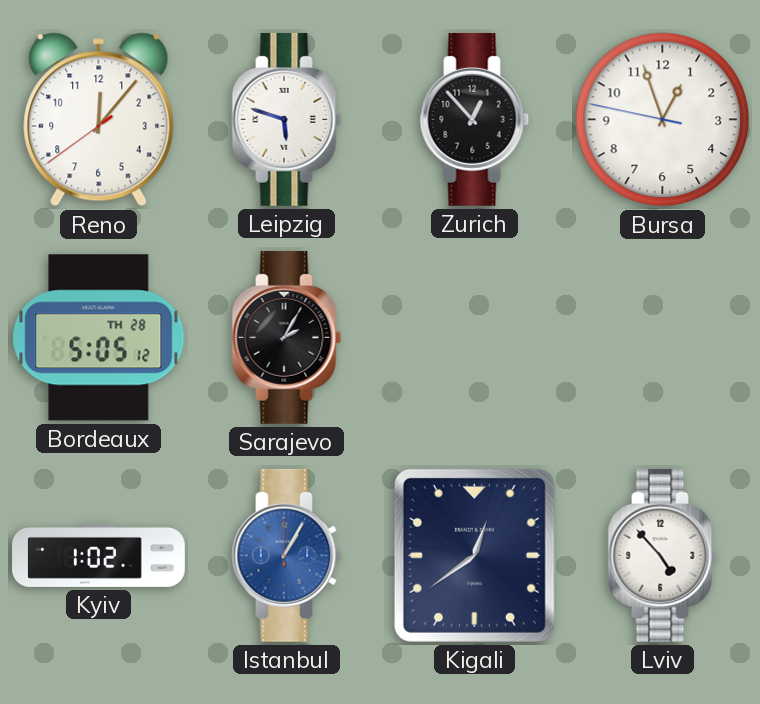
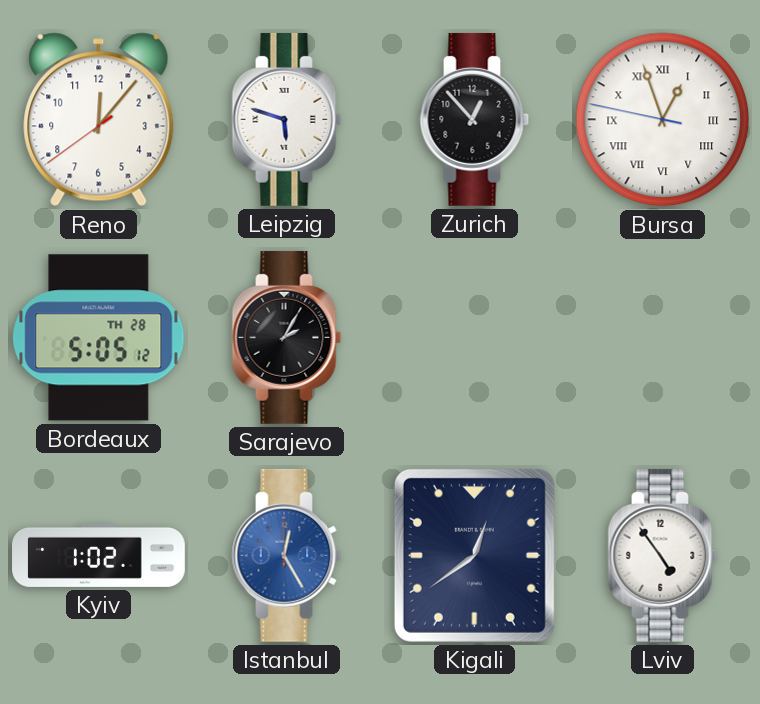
Bursa numerals: Arabic -> Roman (663, 120)
Istanbul: 1:05 -> 12:25 (287, 555)
Lviv: 4:53 -> 4:54 (663, 555)
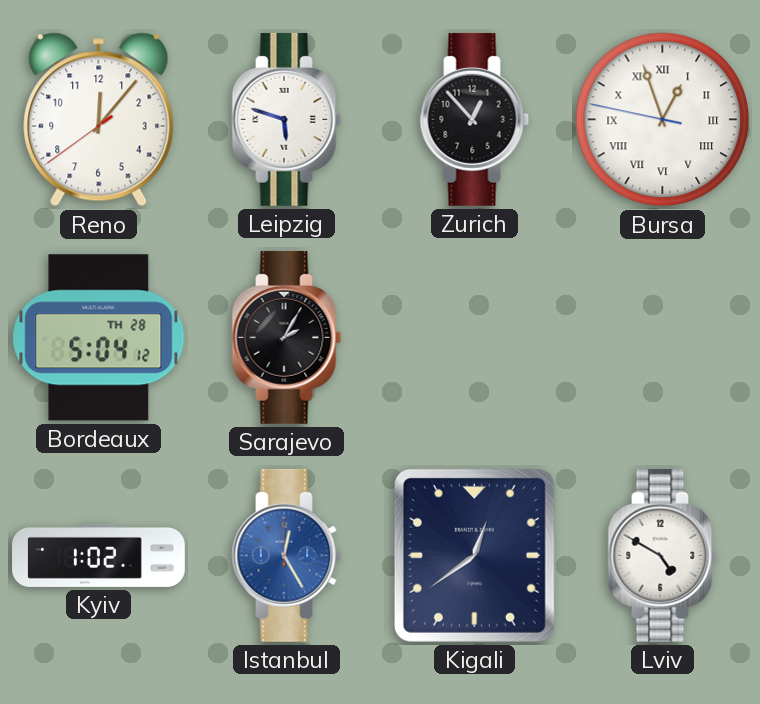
Bordeaux: 5:05 -> 5:04 (99, 338)
Lviv: 4:54 -> 4:50 (663, 555)
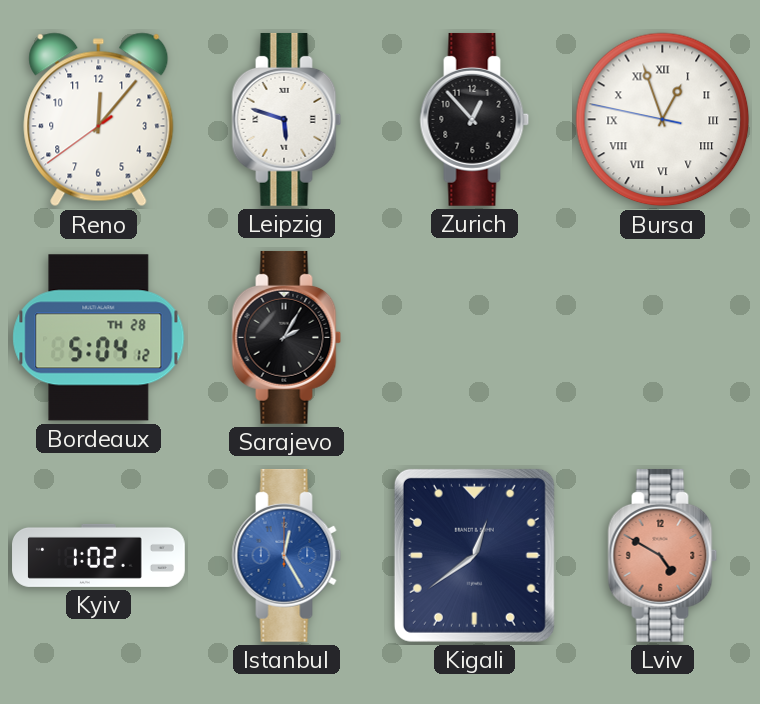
Lviv dial: white -> salmon (663, 555)
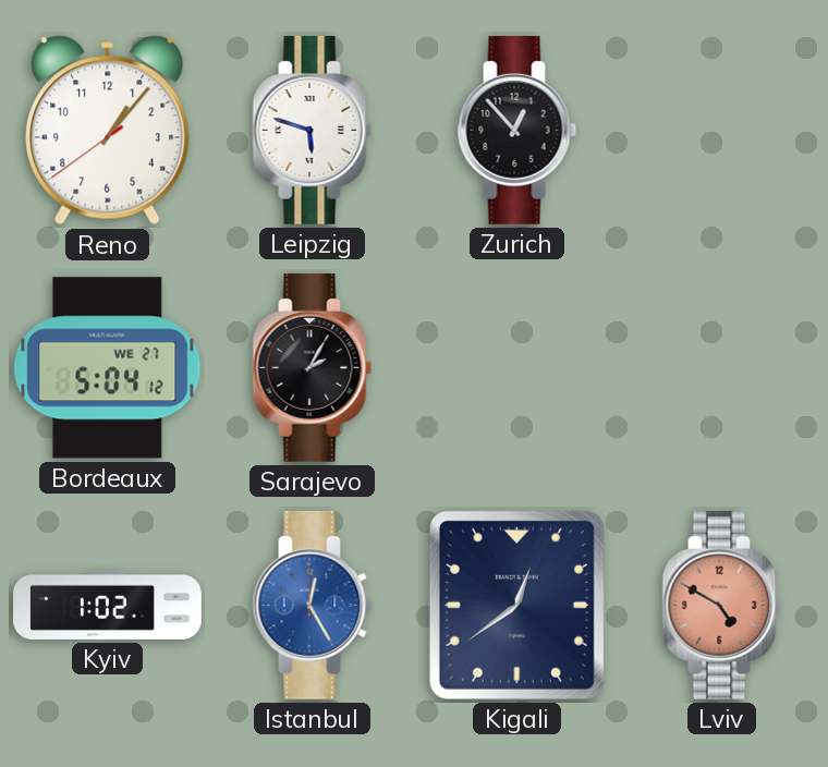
Reno: 12:06 -> 1:06 (108, 131)
Bursa: 12:56 -> none (663, 120)
Bordeaux date: TH 28 -> WE 27 (108, 368)
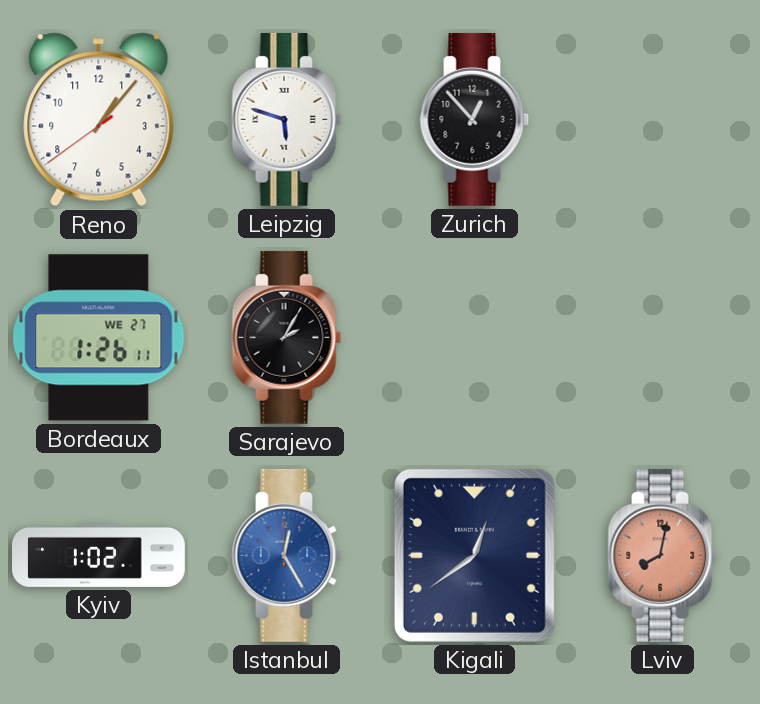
Bordeaux: 5:04 -> 1:26 (99, 338)
Lviv: 4:50 -> 8:02 (663, 555)
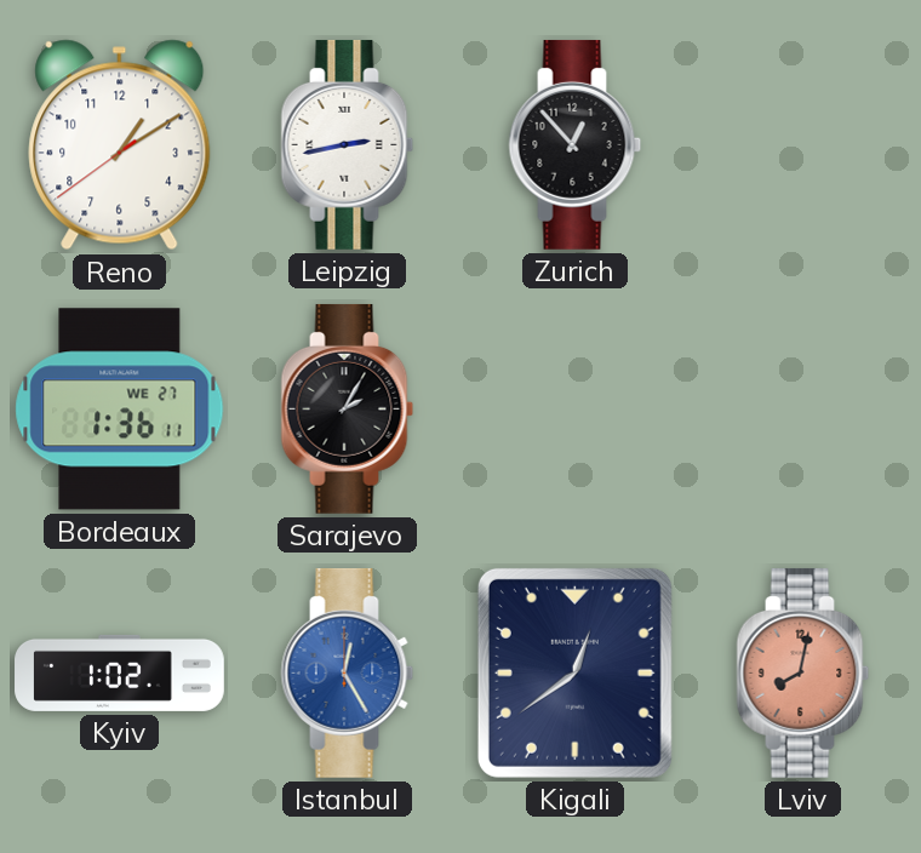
Reno: 1:06 -> 1:09 (120, 145)
Leipzig: 5:48 -> 2:43 (348, 144)
Bordeaux: 1:26 -> 1:36 (120, 410)
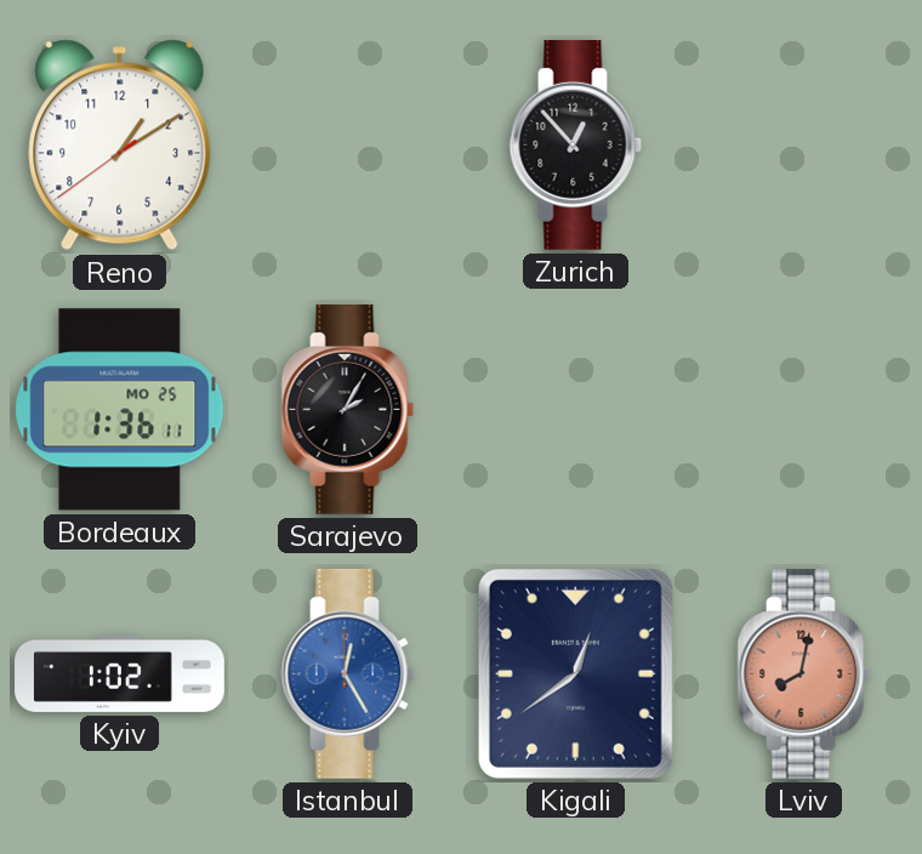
Leipzig: 2:43 -> none (348, 144)
Bordeaux date: WE 27 -> MO 25 (120, 410)
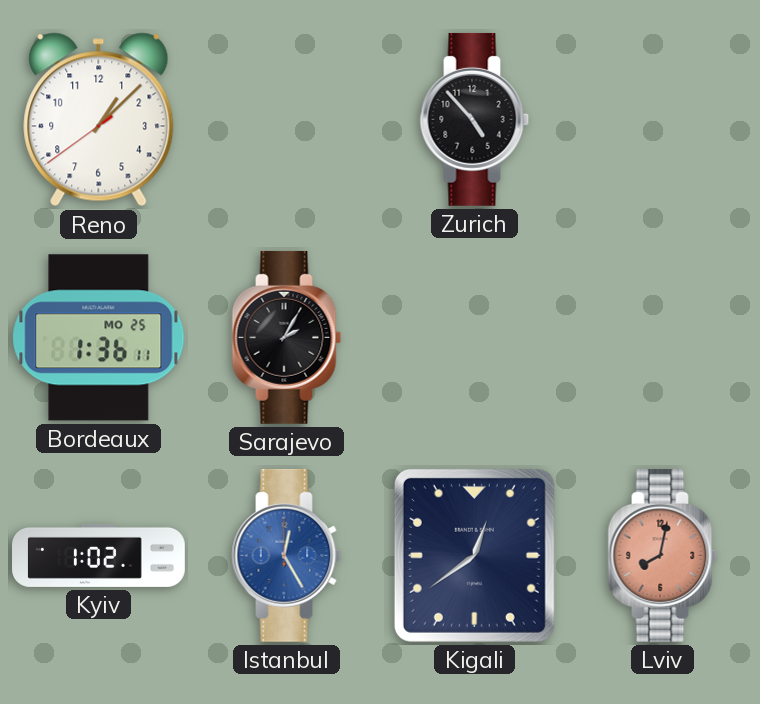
Reno: 1:09 -> 1:07 (99, 120)
Zurich: 12:53 -> 4:53 (475, 119)
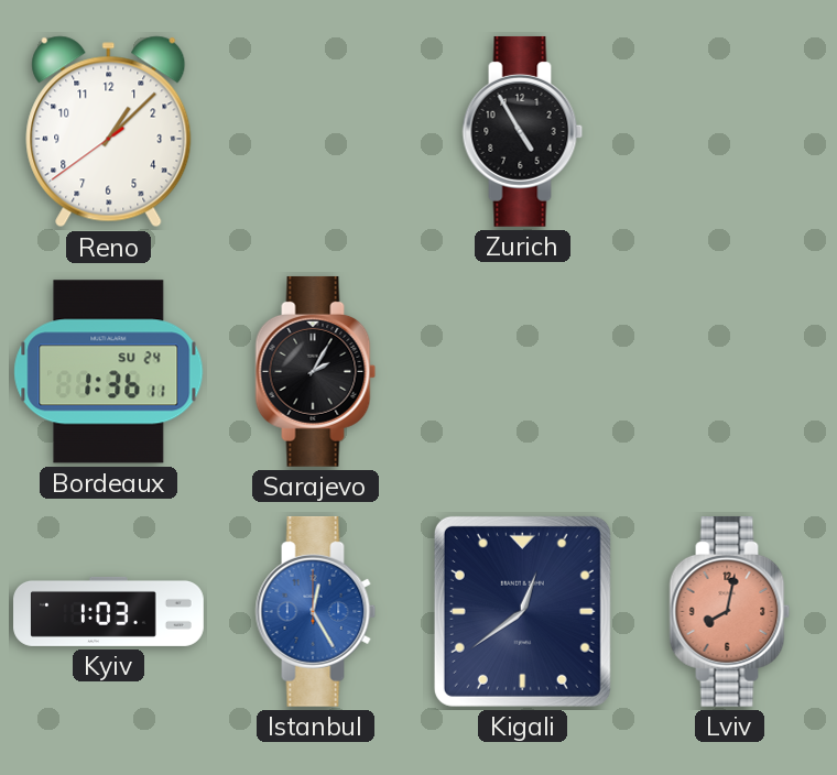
Zurich: 4:53 -> 4:55 (523, 131)
Bordeaux date: MO 25 -> SU 24 (109, 372)
Kyiv: 1:02 -> 1:03 (109, 611)
